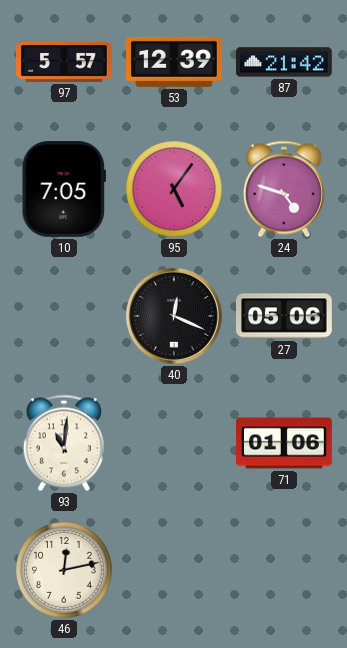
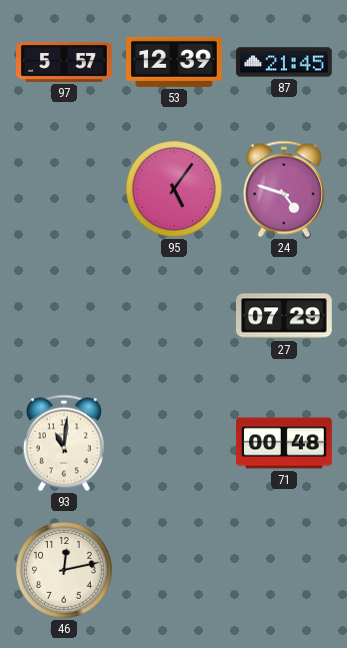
87: 21:42 -> 21:45 (285, 62)
10: 7:05 -> none (64, 190)
40: 12:19 -> none (174, 316)
27: 05:06 -> 07:29 (285, 316)
71: 01:06 -> 00:48 (284, 443)
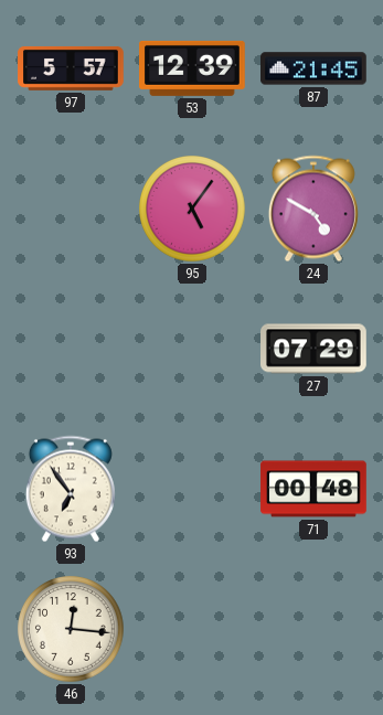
24: 4:48 -> 4:50 (313, 209)
93: 11:01 -> 6:54 (71, 489)
46: 12:13 -> 12:16 (71, 629)
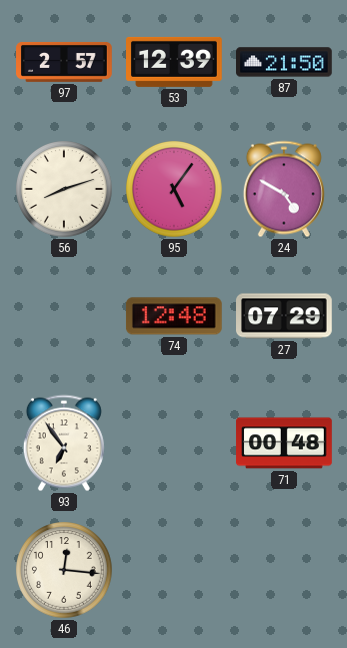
97: 5:57 -> 2:57 (64, 62)
87: 21:45 -> 21:50 (285, 62)
56: none -> 8:12 (64, 189)
74: none -> 12:48 (174, 316)
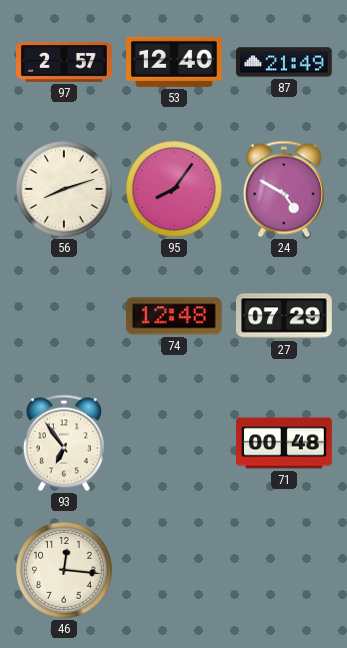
53: 12:39 -> 12:40 (175, 62)
87: 21:50 -> 21:49 (285, 62)
95: 5:06 -> 8:06 (174, 189)
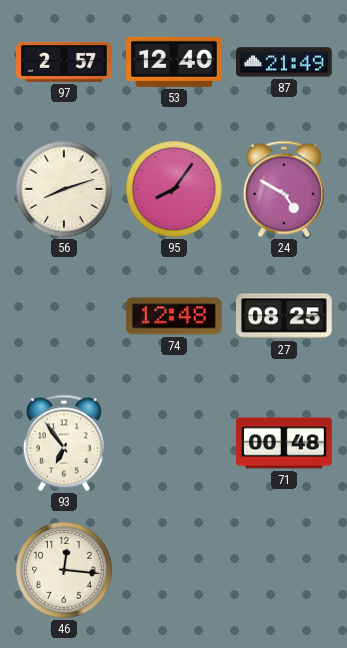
27: 07:29 -> 08:25 (285, 316)
